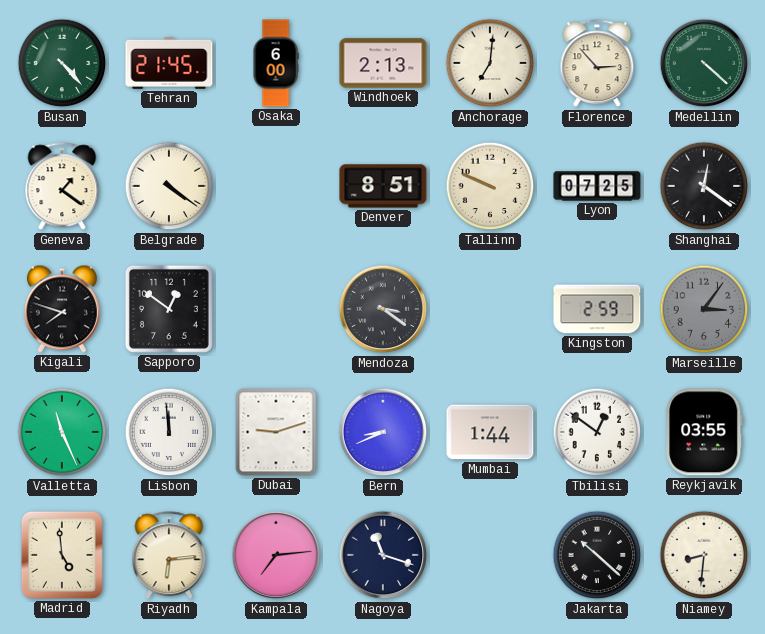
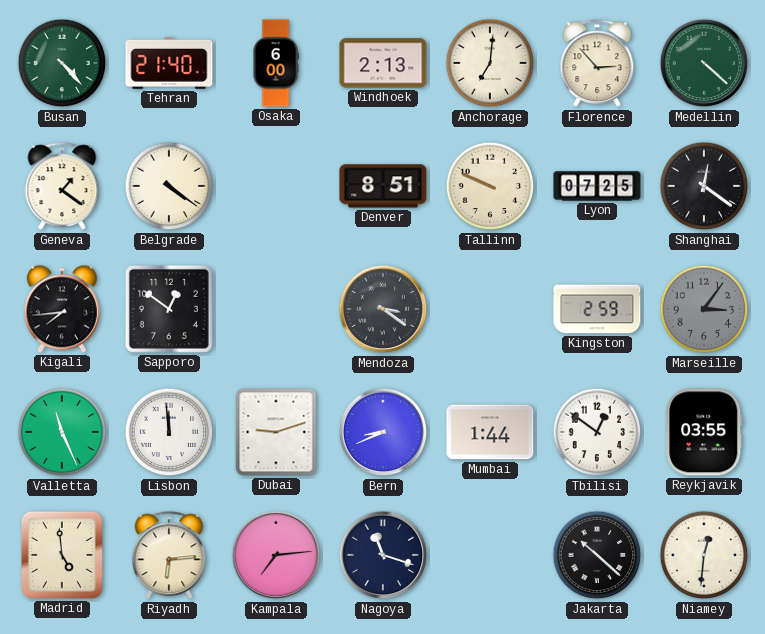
Tehran: 21:45 -> 21:40 (169, 63)
Kigali: 7:48 -> 7:44 (62, 309)
Niamey: 8:31 -> 12:31 (704, 555)
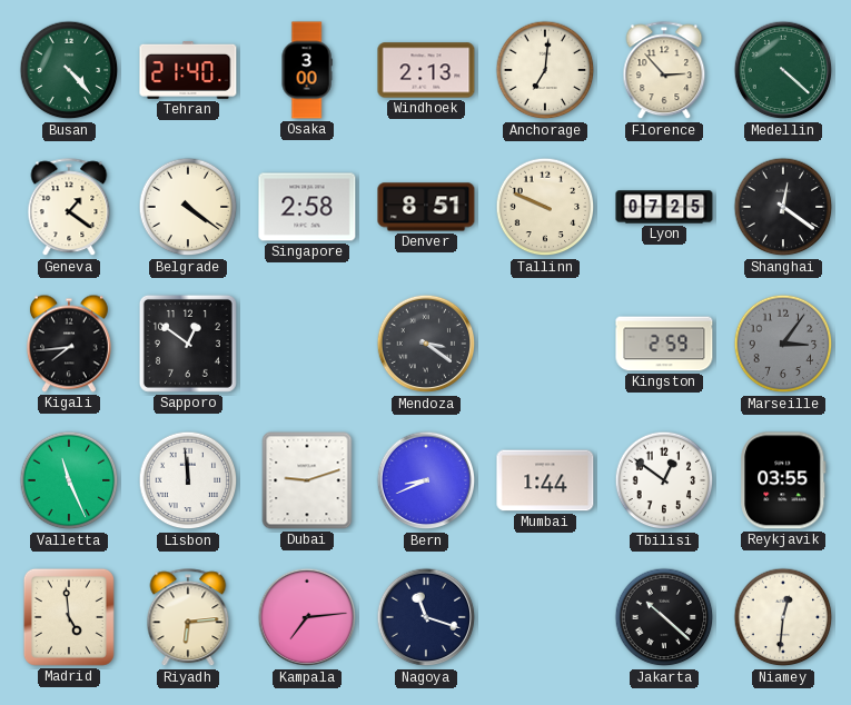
Osaka: 6:00 -> 3:00 (307, 70)
Singapore: none -> 2:58 (307, 207)
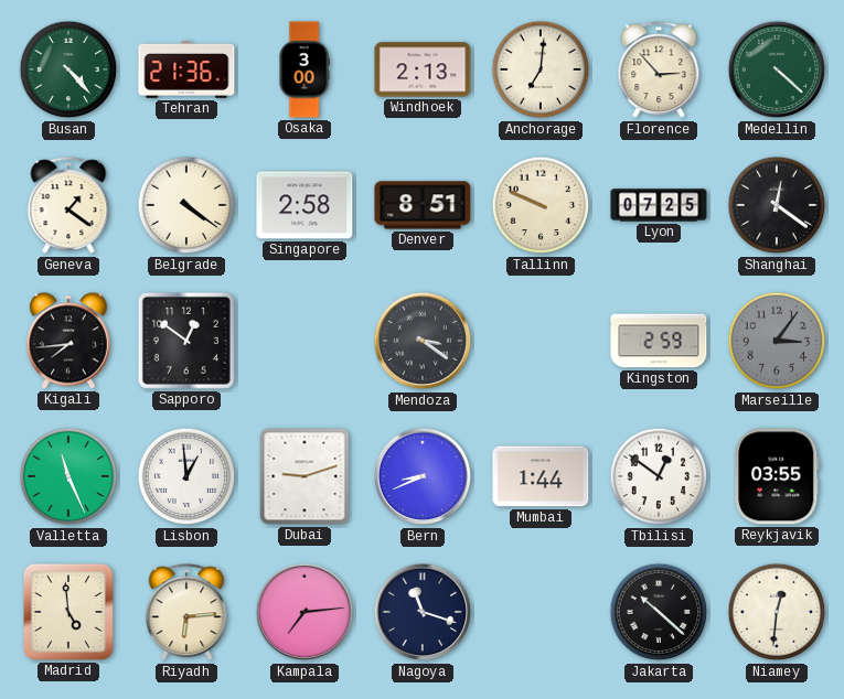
Tehran: 21:40 -> 21:36 (186, 69)
Lisbon: 11:59 -> 12:59 (186, 476)
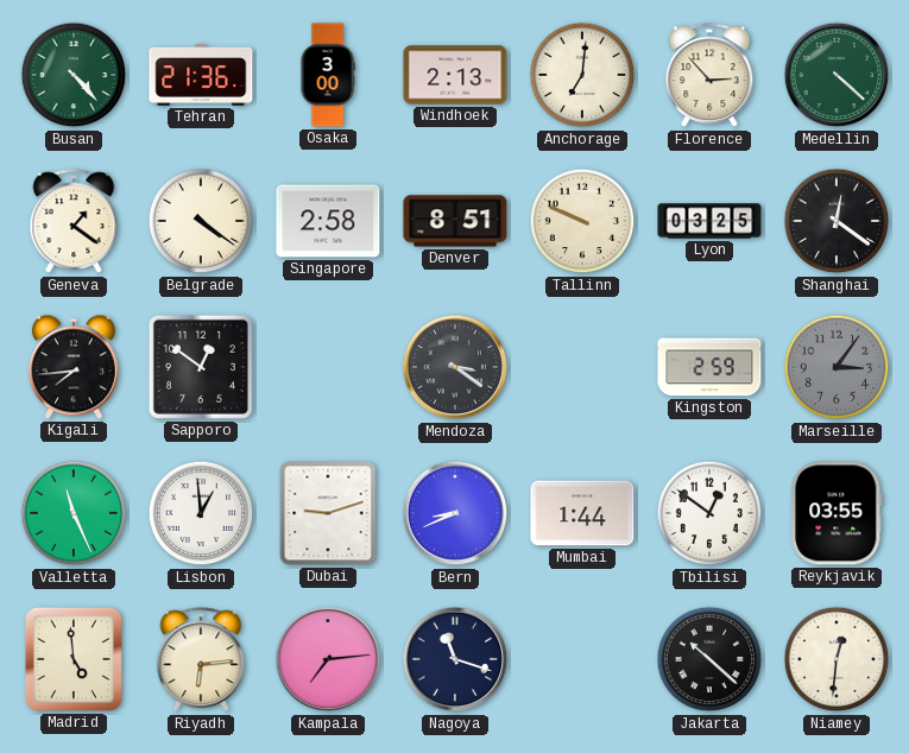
Lyon: 07:25 -> 03:25 (709, 221)
